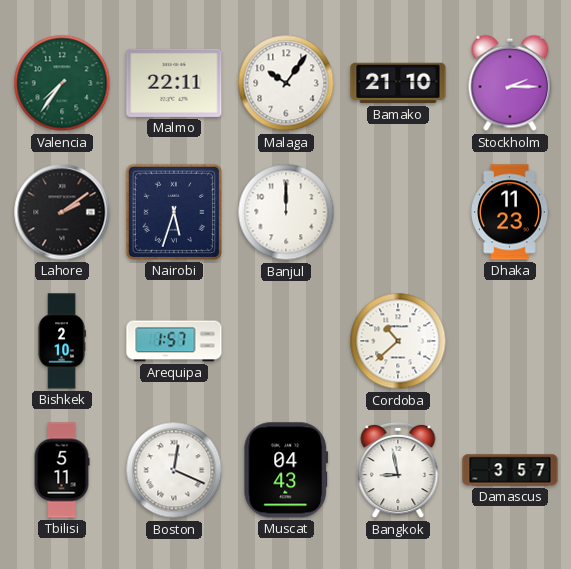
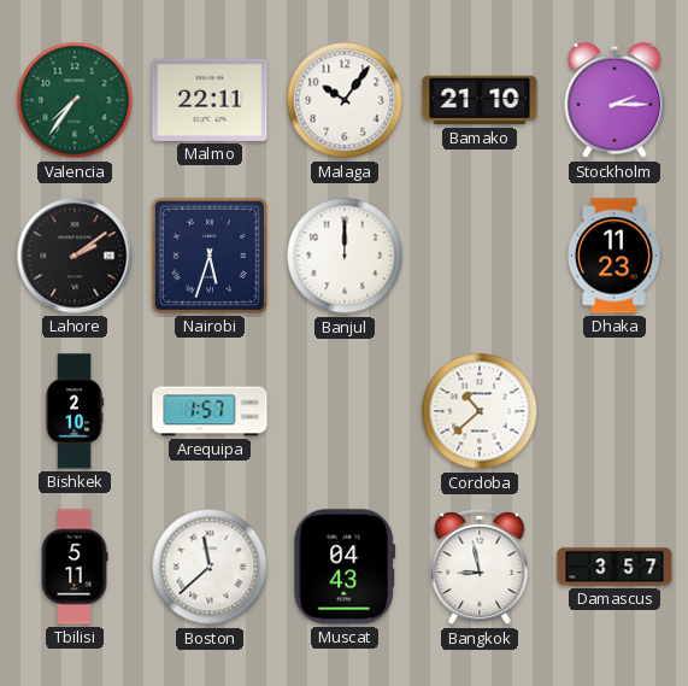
Boston: 12:19 -> 11:38 (210, 567)
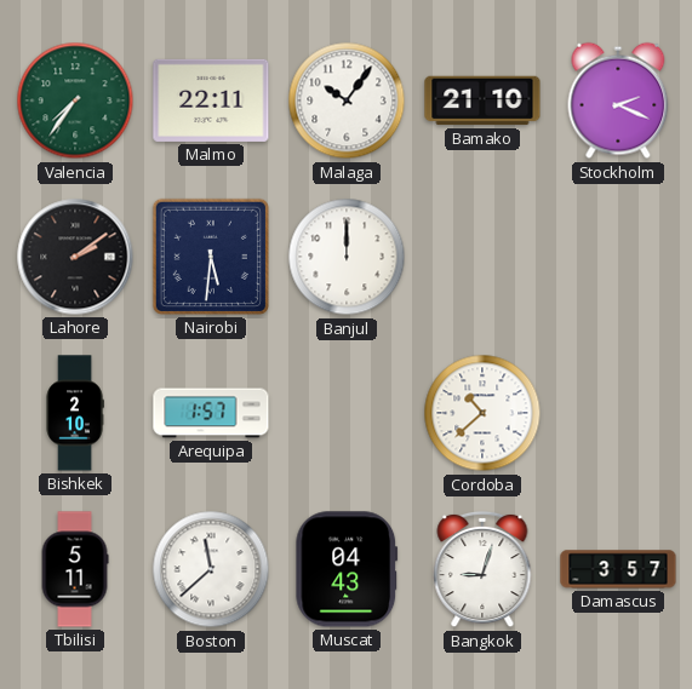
Stockholm: 2:15 -> 2:19 (618, 101)
Nairobi: 5:33 -> 5:31 (211, 257)
Dhaka: 11:23 -> none (615, 256)
Bangkok: 8:58 -> 9:03 (482, 569)
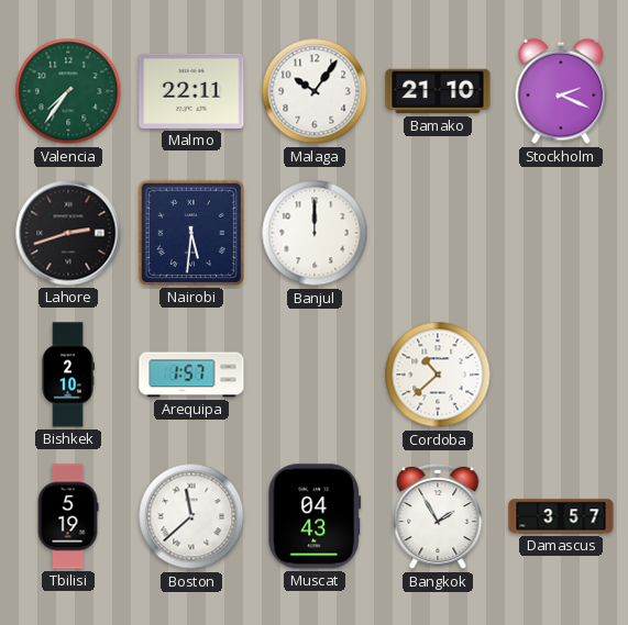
Lahore: 2:09 -> 2:42 (68, 233)
Tbilisi: 5:11 -> 5:19 (68, 516)
Bangkok: 9:03 -> 1:55 (438, 516)
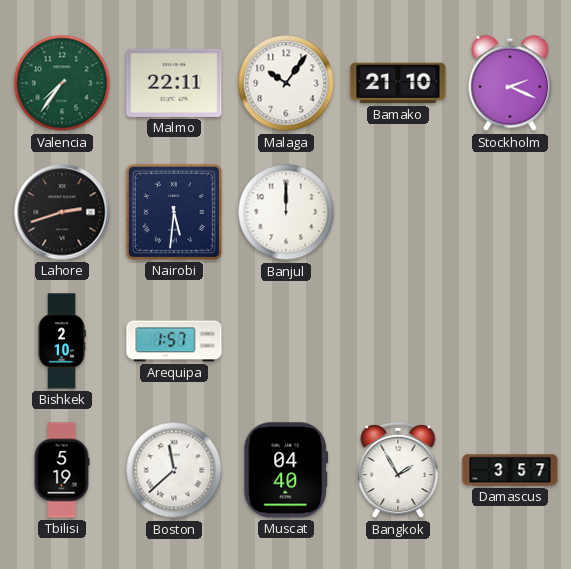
Cordoba: 10:38 -> none (438, 375)
Muscat: 04:43 -> 04:40 (286, 470)
